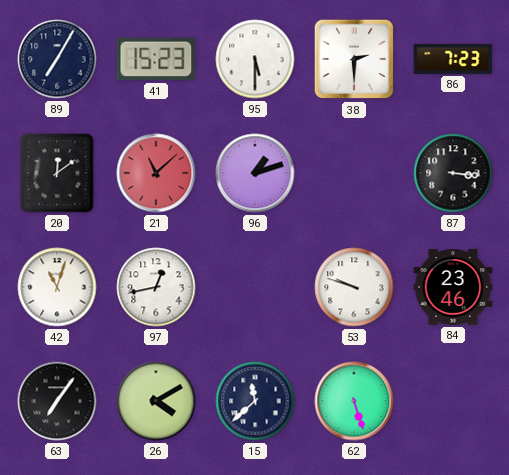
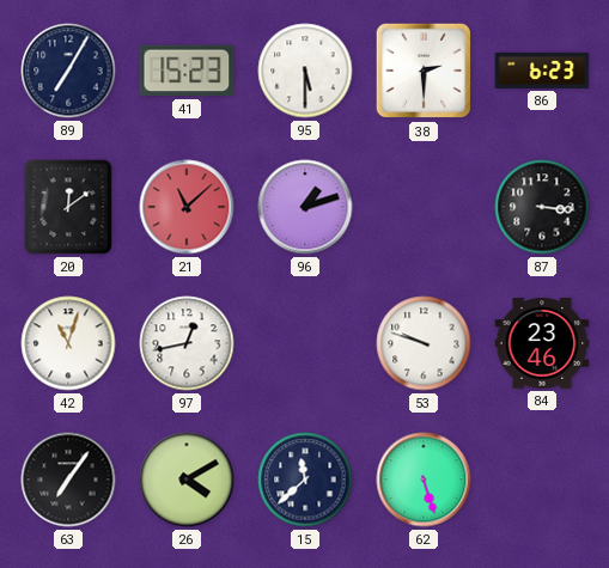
86: 7:23 -> 6:23 (542, 71)
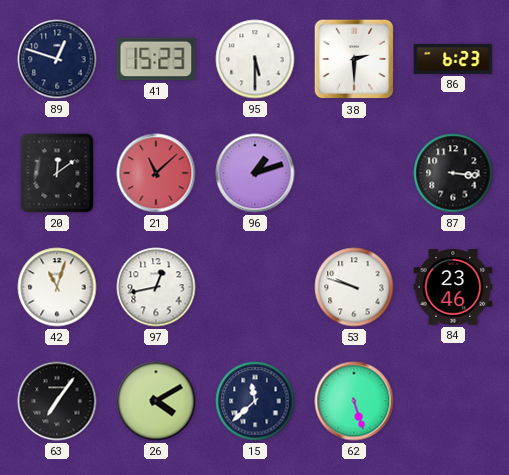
89: 7:05 -> 12:48 (57, 59)
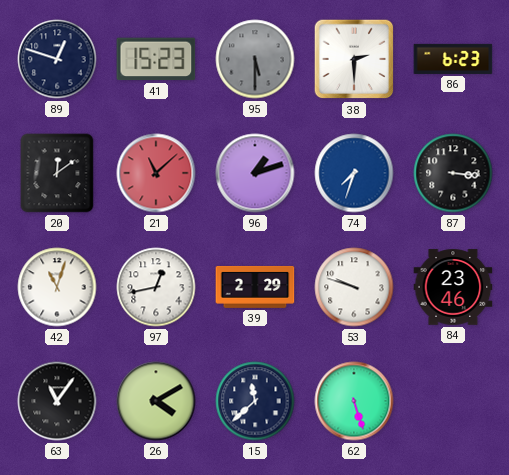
95 dial: white -> grey (255, 59)
74: none -> 7:33 (354, 173)
39: none -> 2:29 (255, 287)
63: 7:06 -> 11:06 (57, 401)
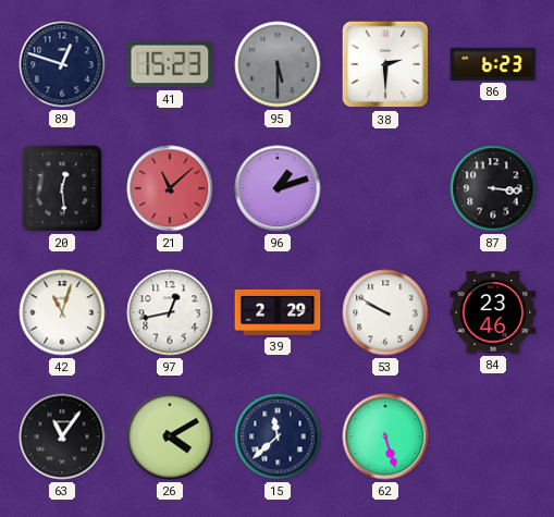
20: 12:09 -> 12:29 (62, 188)
74: 7:33 -> none (354, 173)
53: 9:48 -> 9:50 (385, 312)
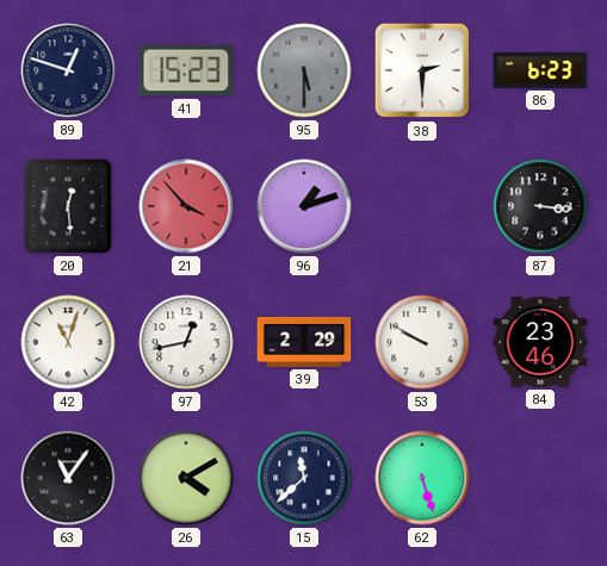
21: 11:08 -> 3:53 (186, 206)
